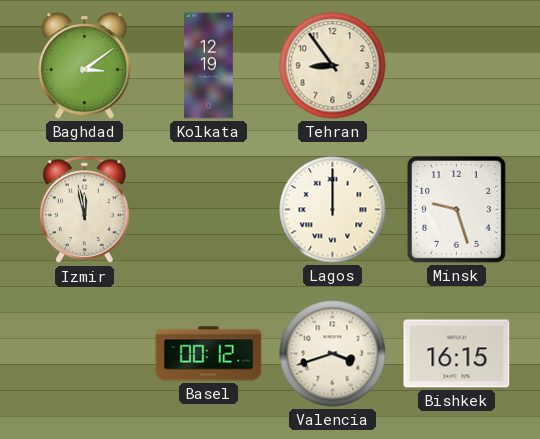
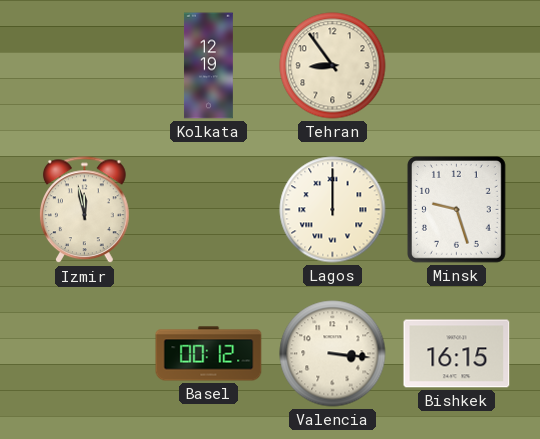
Baghdad: 3:09 -> none (85, 66)
Valencia: 3:42 -> 3:16 (333, 354)
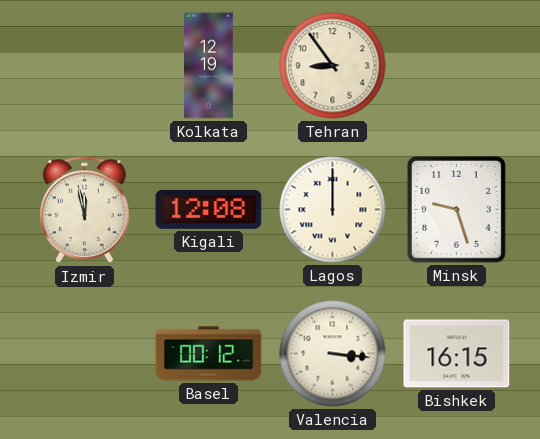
Kigali: none -> 12:08 (209, 209)
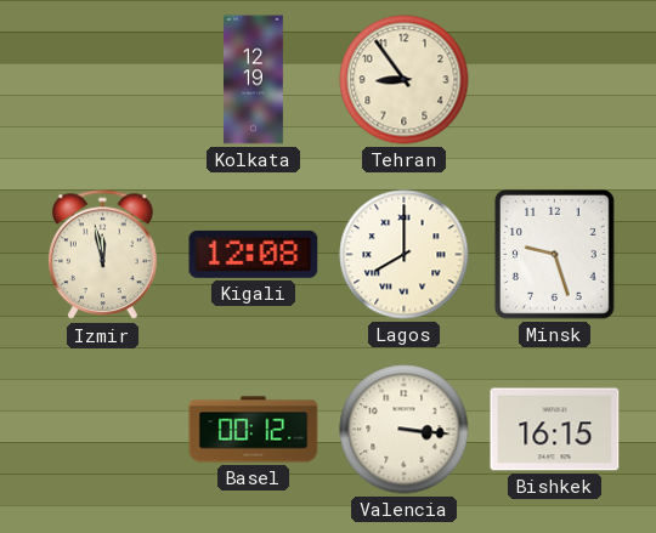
Lagos: 12:00 -> 8:00 (405, 255)
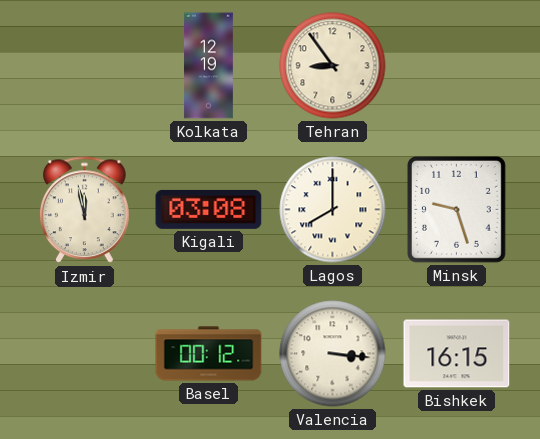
Kigali: 12:08 -> 03:08 (209, 209)
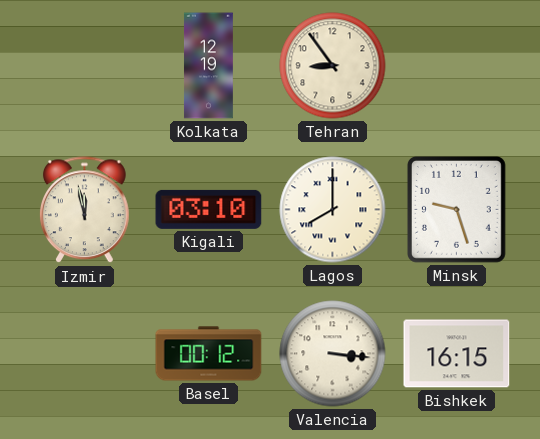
Kigali: 03:08 -> 03:10 (209, 209)
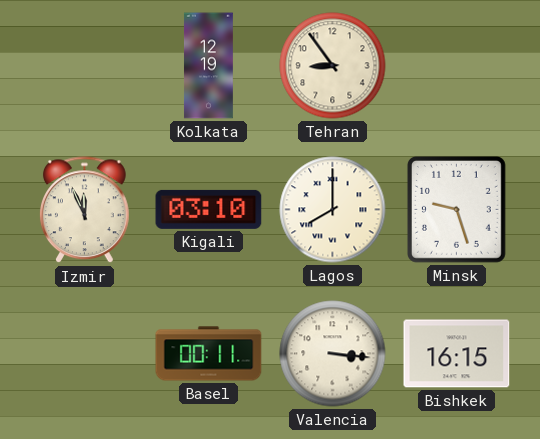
Izmir: 11:58 -> 11:56 (85, 210)
Basel: 00:12 -> 00:11 (209, 354)
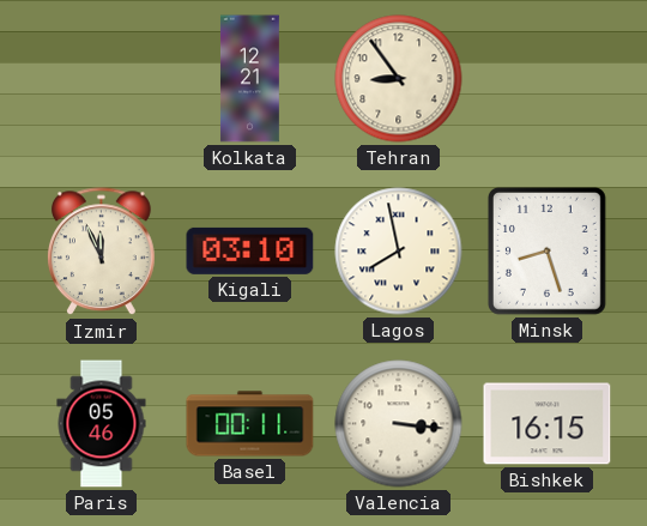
Kolkata: 12:19 -> 12:21 (250, 79)
Lagos: 8:00 -> 7:58 (399, 252)
Minsk: 9:27 -> 8:27 (546, 250)
Paris: none -> 05:46 (102, 424)
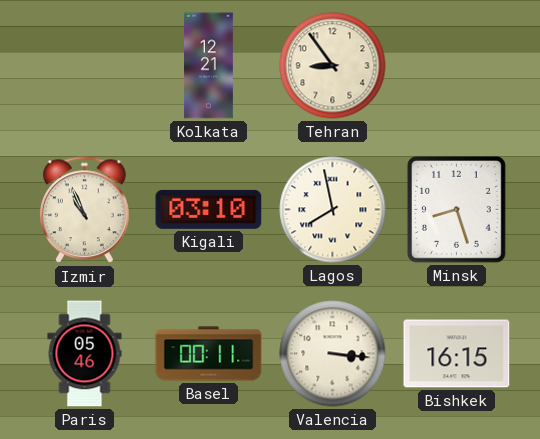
Izmir: 11:56 -> 10:56 (85, 210)
